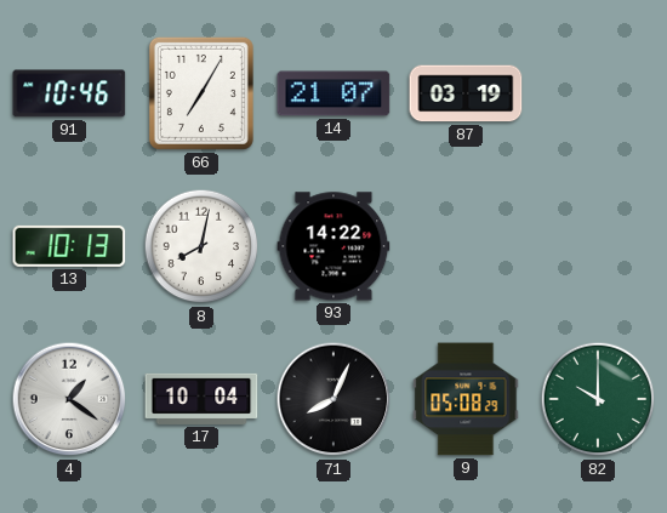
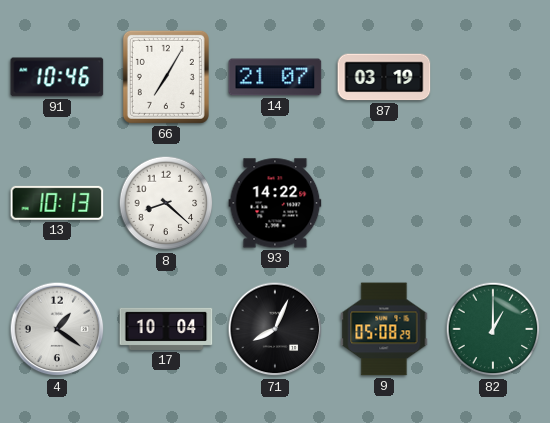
8: 8:02 -> 8:22 (166, 203)
82: 10:00 -> 1:00 (493, 329)
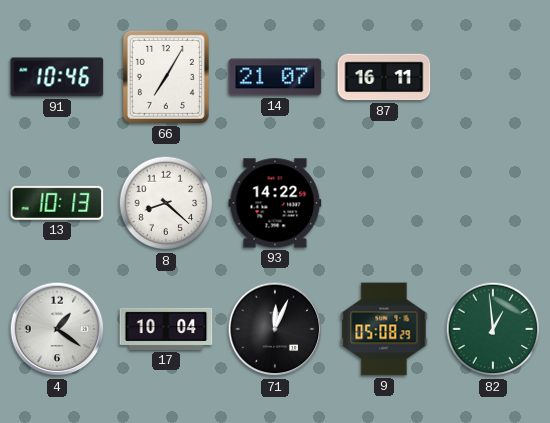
87: 03:19 -> 16:11 (384, 77)
71: 8:04 -> 12:04 (275, 329)
82: 1:00 -> 12:59 (493, 329)
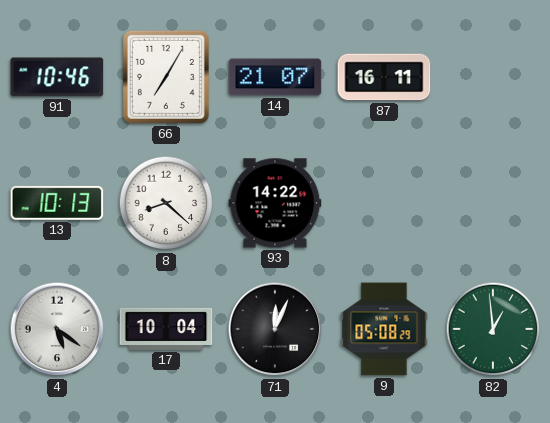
4: 1:21 -> 5:21 (57, 329)
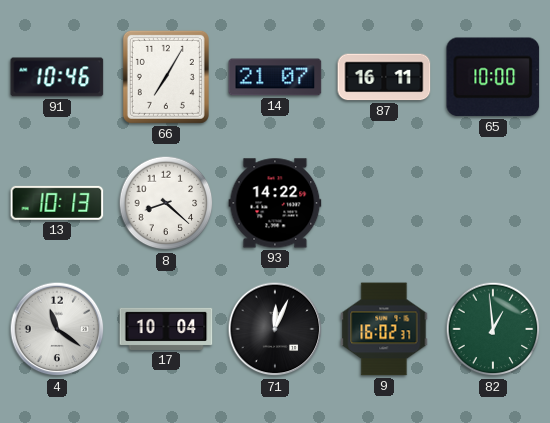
65: none -> 10:00 (493, 77)
4: 5:21 -> 11:21 (57, 329)
9: 05:08 -> 16:02 (384, 329)
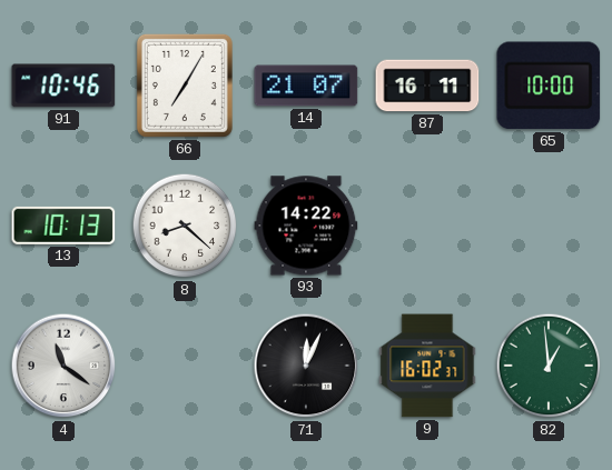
17: 10:04 -> none (166, 329)
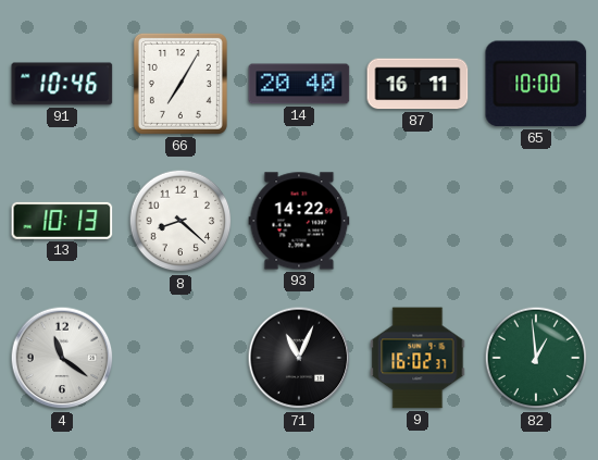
14: 21:07 -> 20:40 (299, 84)
71: 12:04 -> 11:04 (299, 358)
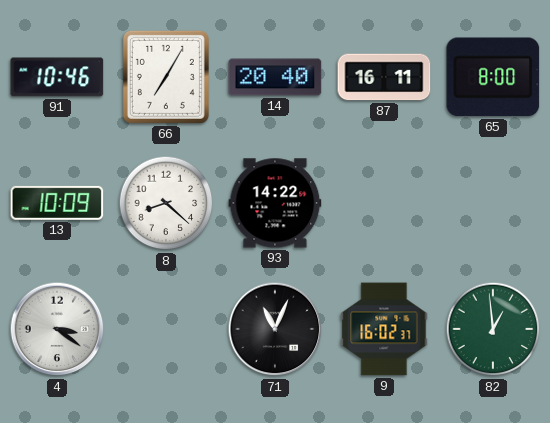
65: 10:00 -> 8:00 (493, 77)
13: 10:13 -> 10:09 (57, 203)
4: 11:21 -> 3:21 (57, 329)
